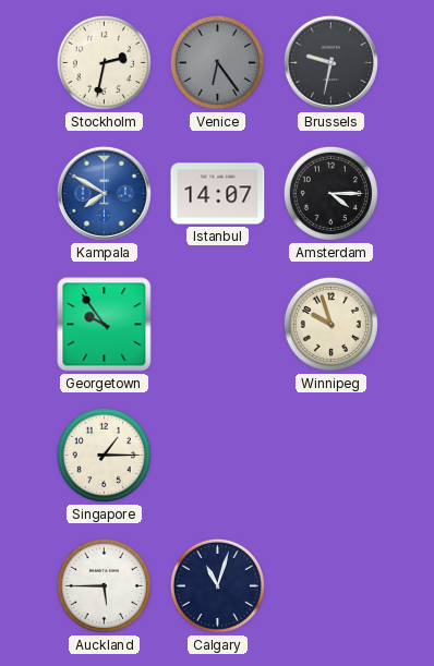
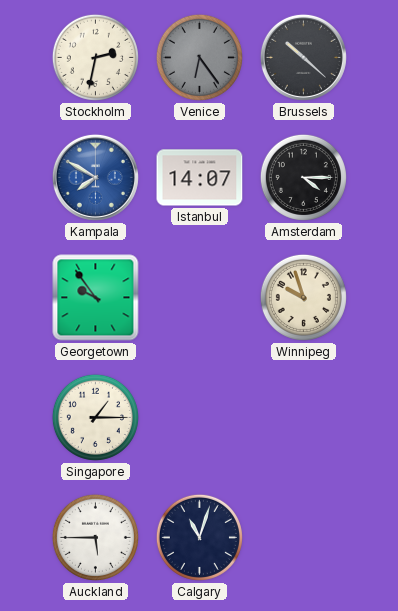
Brussels: 9:32 -> 10:22 (303, 57)
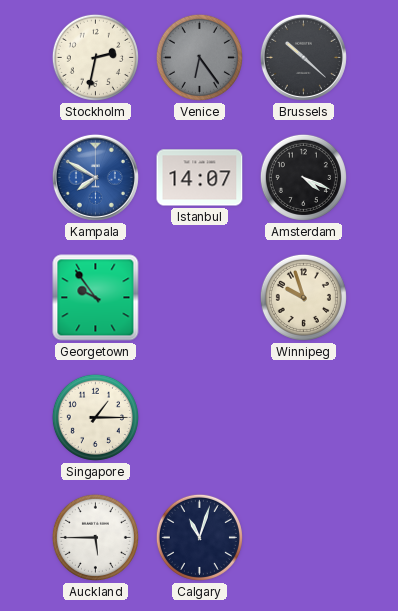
Amsterdam: 4:15 -> 4:19 (303, 177)
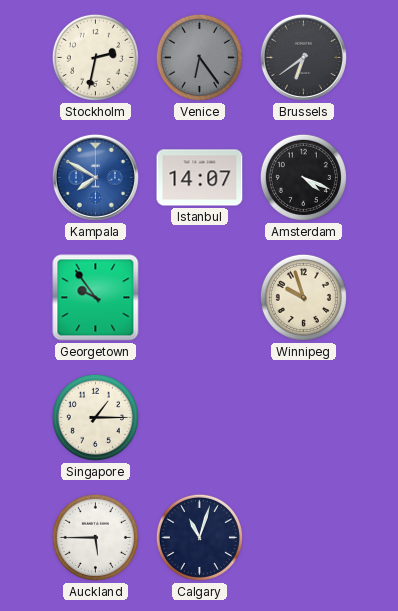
Brussels: 10:22 -> 6:39 (303, 57)
